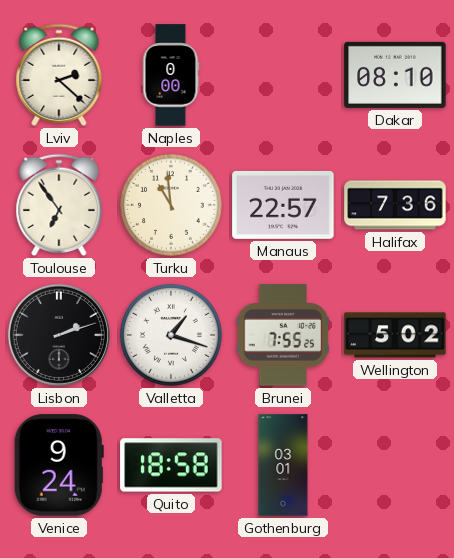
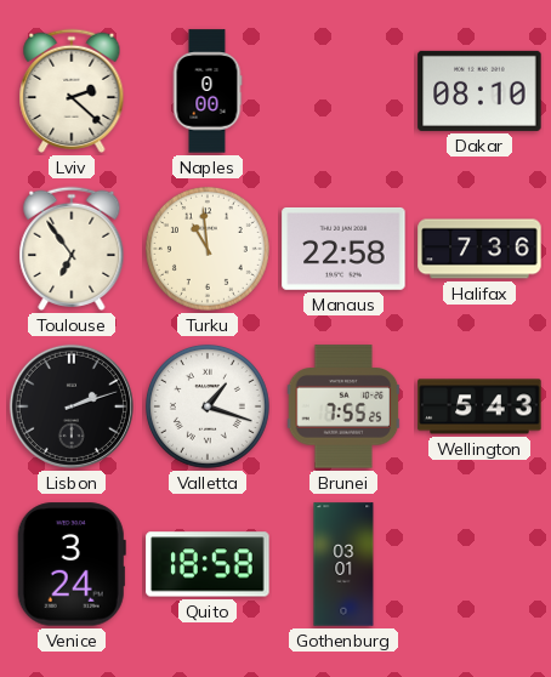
Manaus: 22:57 -> 22:58 (343, 249)
Wellington: 5:02 -> 5:43 (479, 406)
Venice: 9:24 -> 3:24 (72, 564)
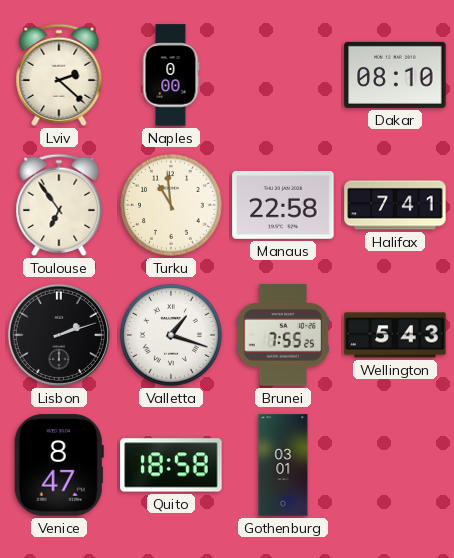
Halifax: 7:36 -> 7:41 (395, 205)
Venice: 3:24 -> 8:47 (59, 465)
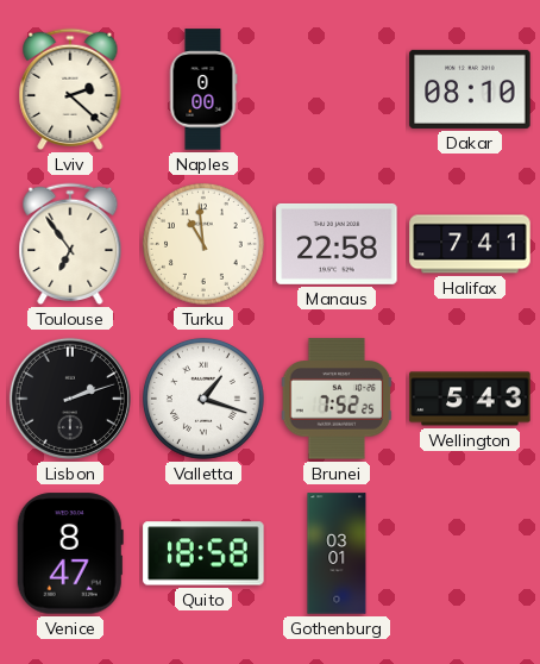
Brunei: 7:55 -> 7:52 (337, 399)
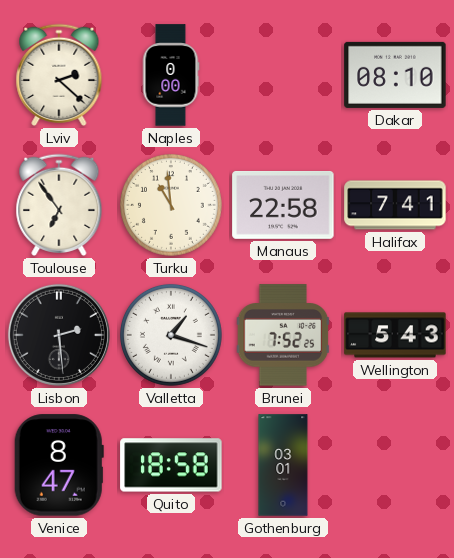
Lisbon: 2:12 -> 2:29 (59, 335)
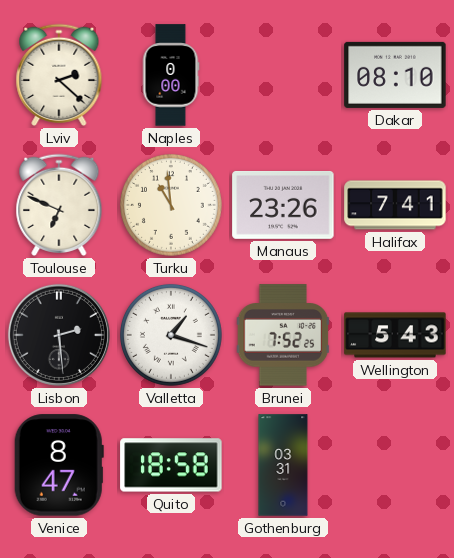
Toulouse: 6:54 -> 6:49 (59, 205)
Manaus: 22:58 -> 23:26 (283, 205)
Gothenburg: 03:01 -> 03:31 (283, 465)
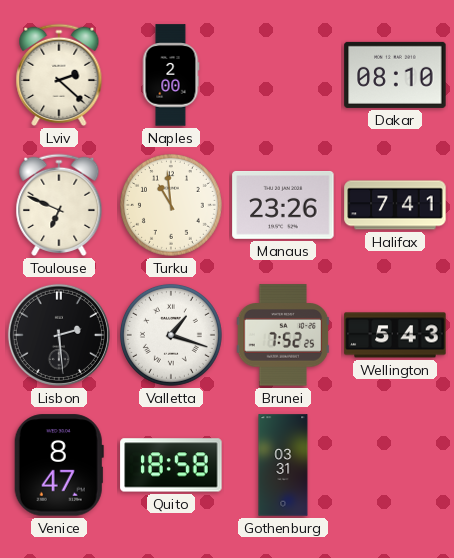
Naples: 0:00 -> 2:00 (171, 75)
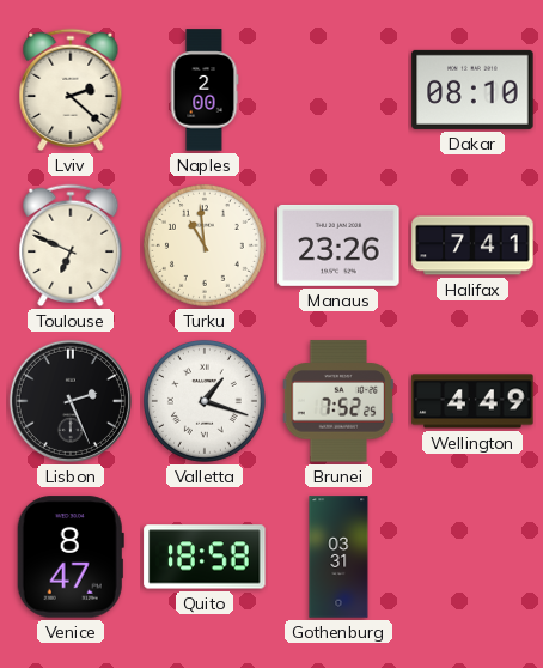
Lisbon: 2:29 -> 2:26 (71, 401)
Wellington: 5:43 -> 4:49 (472, 401)
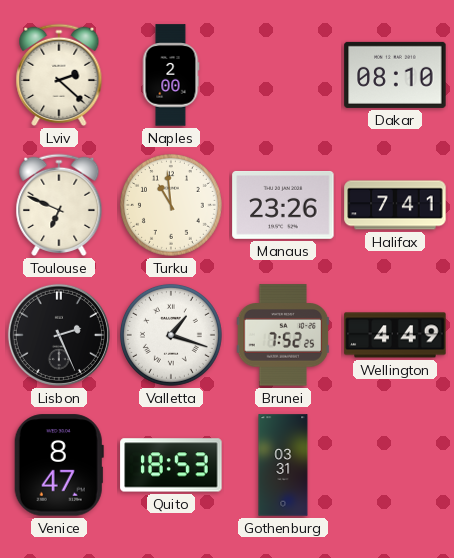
Quito: 18:58 -> 18:53 (171, 465)
